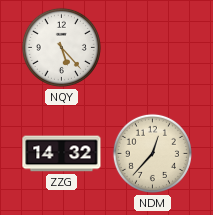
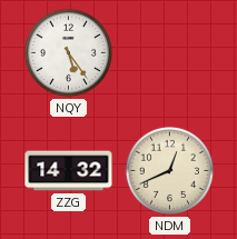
NQY: 5:23 -> 5:24 (68, 52)
NDM: 12:37 -> 12:41 (169, 170)
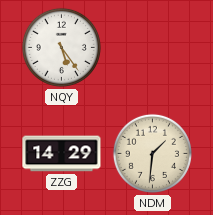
ZZG: 14:32 -> 14:29 (62, 154)
NDM: 12:41 -> 1:31 (152, 153)
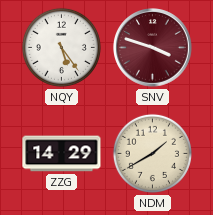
SNV: none -> 3:48 (153, 48)
NDM: 1:31 -> 1:40 (152, 153)
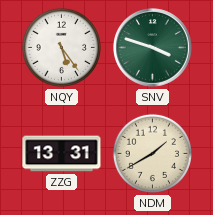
SNV dial: burgundy -> green (153, 48)
ZZG: 14:29 -> 13:31 (62, 154)
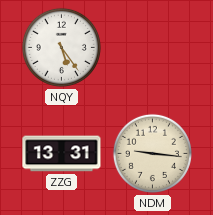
SNV: 3:48 -> none (153, 48)
NDM: 1:40 -> 9:16 (152, 153)
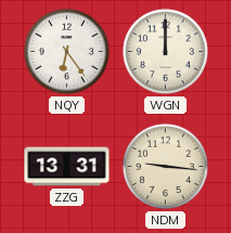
NQY: 5:24 -> 6:24 (66, 51)
WGN: none -> 12:00 (165, 51)
